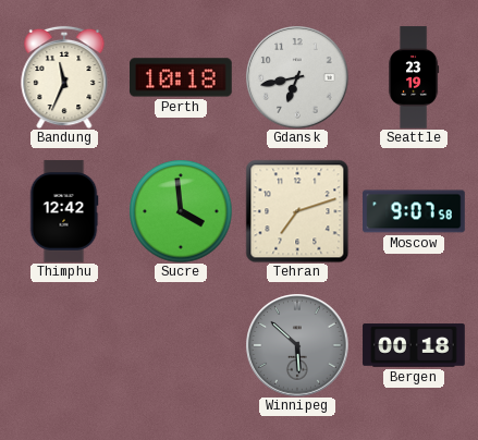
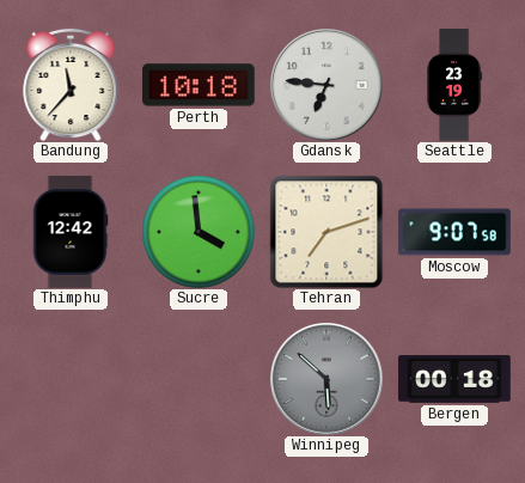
Bandung: 11:34 -> 11:37 (71, 85)
Gdansk: 6:43 -> 6:46 (326, 85)
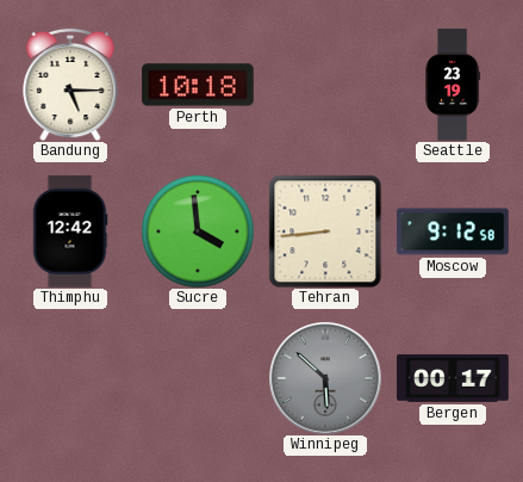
Bandung: 11:37 -> 5:15 (70, 85)
Gdansk: 6:46 -> none (326, 85)
Tehran: 7:12 -> 8:44 (325, 231)
Moscow: 9:07 -> 9:12 (453, 231)
Bergen: 00:18 -> 00:17 (453, 378)
